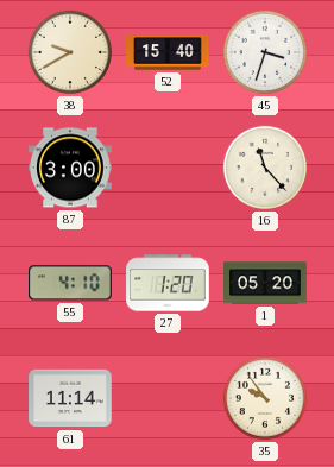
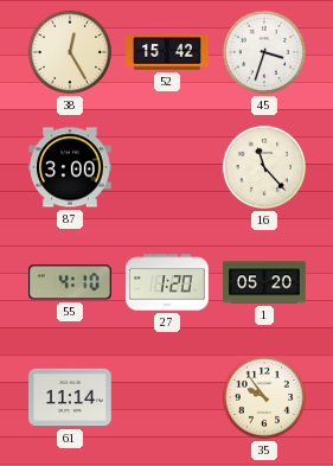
38: 9:40 -> 12:25 (70, 52)
52: 15:40 -> 15:42 (167, 52)
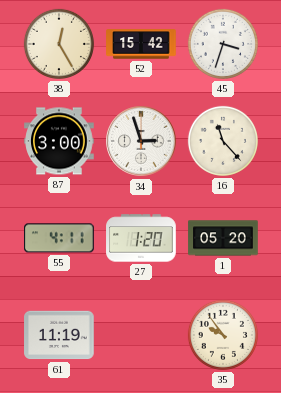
34: none -> 2:57 (141, 141)
55: 4:10 -> 4:11 (60, 238)
61: 11:14 -> 11:19 (59, 335)
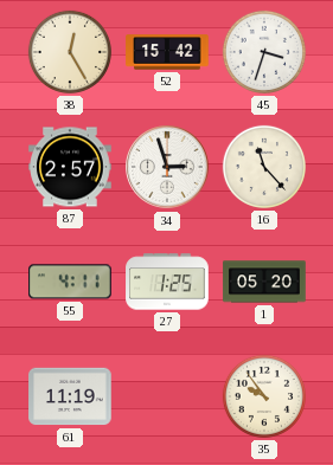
87: 3:00 -> 2:57 (70, 167)
27: 1:20 -> 1:25 (167, 282)
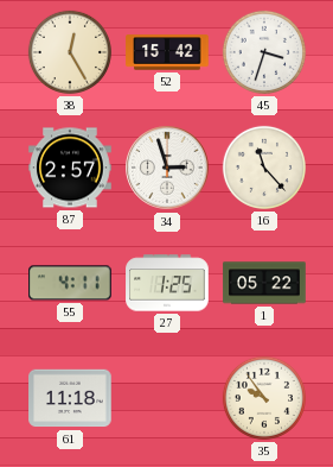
1: 05:20 -> 05:22 (264, 283)
61: 11:19 -> 11:18 (70, 398)
